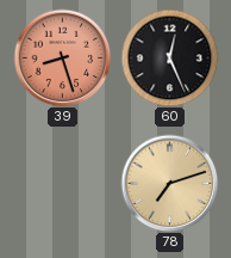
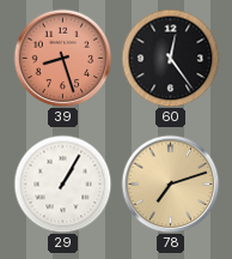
60: 12:26 -> 12:24 (170, 58)
29: none -> 1:05 (62, 183)
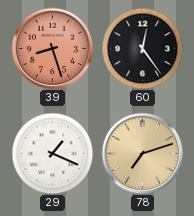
29: 1:05 -> 1:19 (52, 153)
